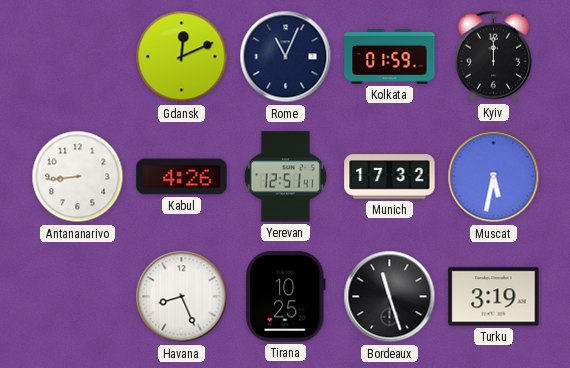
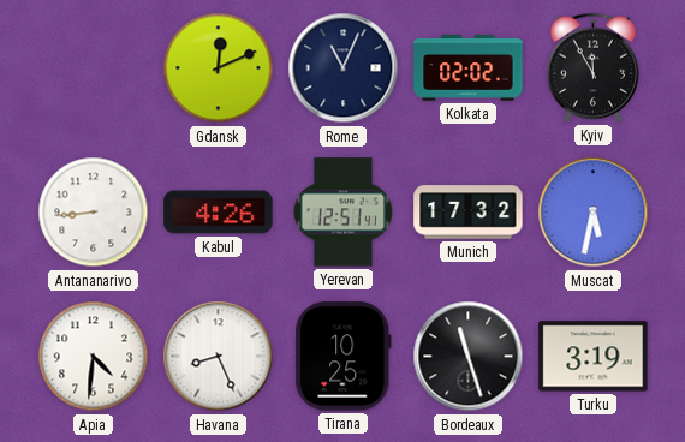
Kolkata: 01:59 -> 02:02 (469, 68)
Kyiv: 12:00 -> 11:55 (592, 67)
Apia: none -> 4:31 (94, 357)
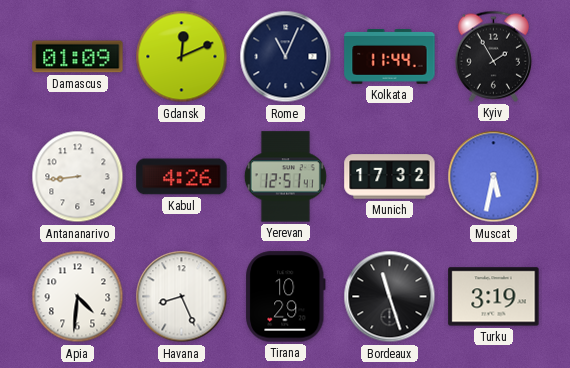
Damascus: none -> 01:09 (78, 57)
Kolkata: 02:02 -> 11:44 (390, 57)
Kyiv: 11:55 -> 1:55 (493, 56)
Tirana: 10:25 -> 10:29 (286, 297)
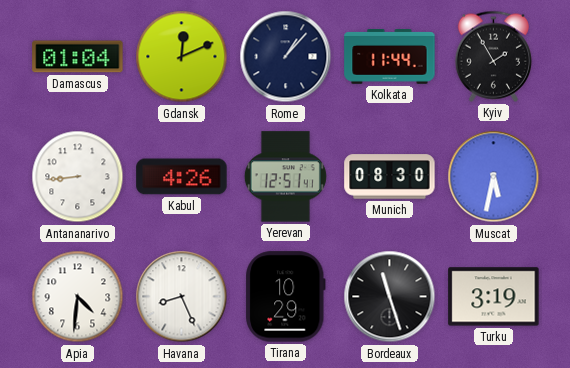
Damascus: 01:09 -> 01:04 (78, 57)
Rome: 11:04 -> 1:07 (286, 57)
Munich: 17:32 -> 08:30 (390, 177)
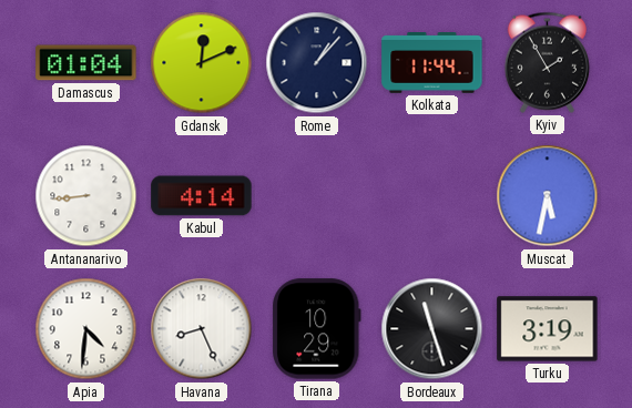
Kabul: 4:26 -> 4:14 (202, 196)
Yerevan: 12:51 -> none (285, 177)
Munich: 08:30 -> none (390, 177)
